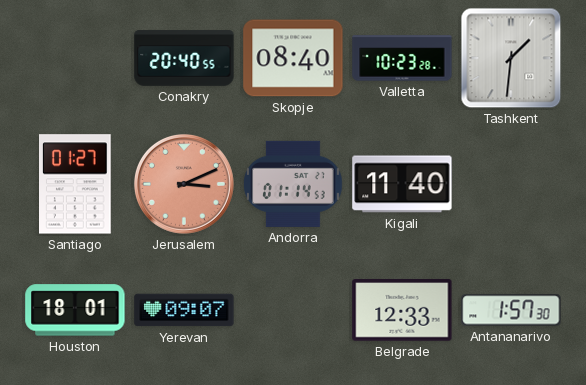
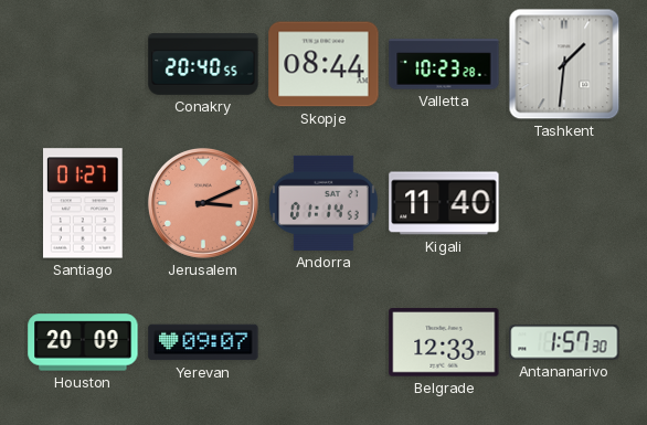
Skopje: 08:40 -> 08:44 (324, 64)
Houston: 18:01 -> 20:09 (83, 342)
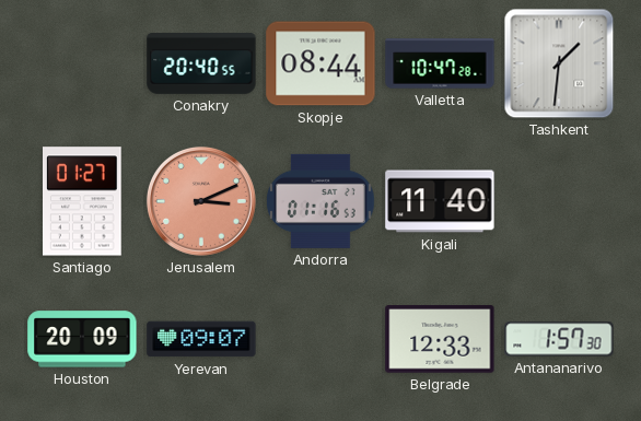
Valletta: 10:23 -> 10:47 (440, 63)
Andorra: 01:14 -> 01:16 (322, 201)
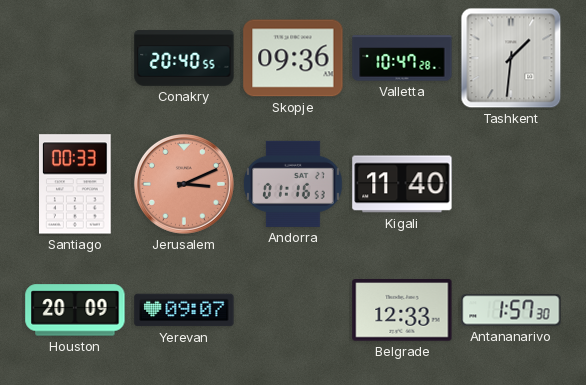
Skopje: 08:44 -> 09:36 (293, 58)
Santiago: 01:27 -> 00:33 (76, 184)
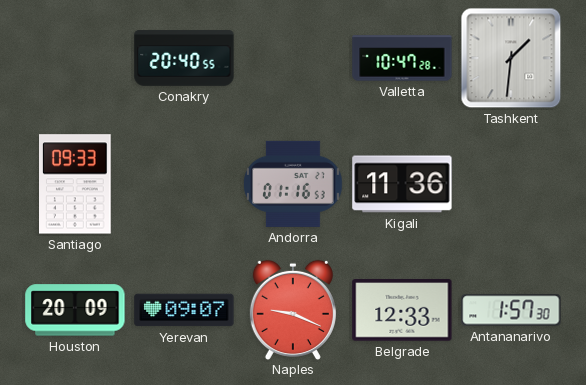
Skopje: 09:36 -> none (293, 58)
Santiago: 00:33 -> 09:33 (76, 184)
Jerusalem: 3:11 -> none (184, 184)
Kigali: 11:40 -> 11:36 (402, 184)
Naples: none -> 9:19 (293, 309)
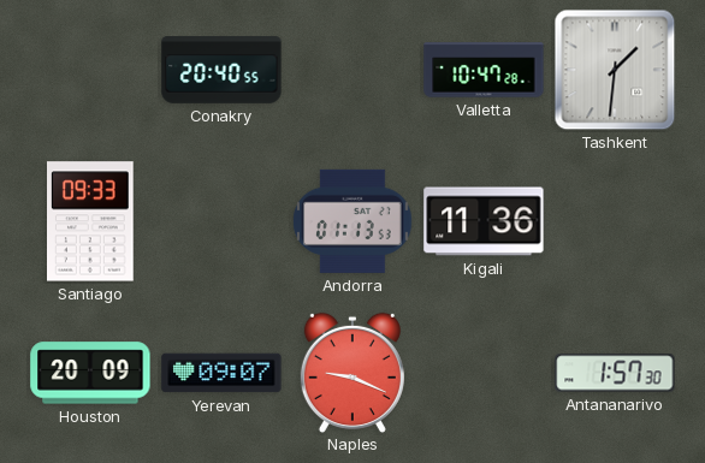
Andorra: 01:16 -> 01:13 (354, 221)
Belgrade: 12:33 -> none (402, 310)
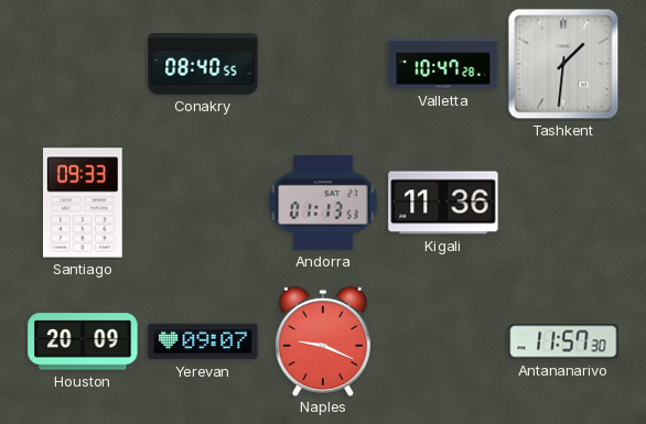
Conakry: 20:40 -> 08:40 (203, 64)
Antananarivo: 1:57 -> 11:57 (563, 341)
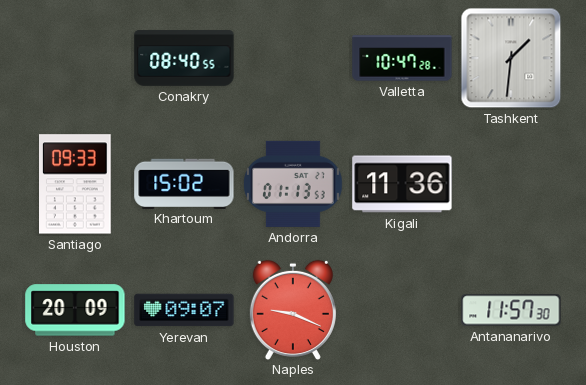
Khartoum: none -> 15:02 (184, 183)
